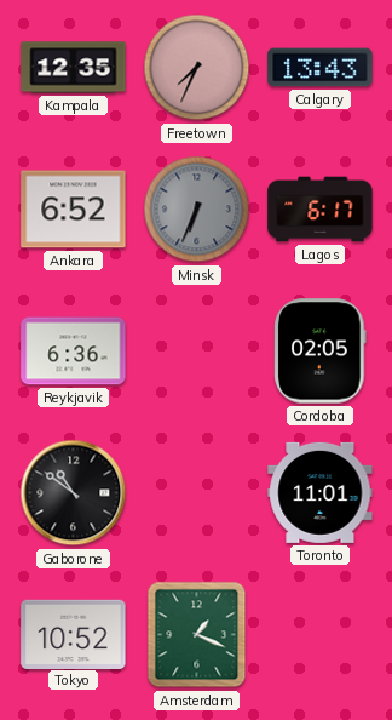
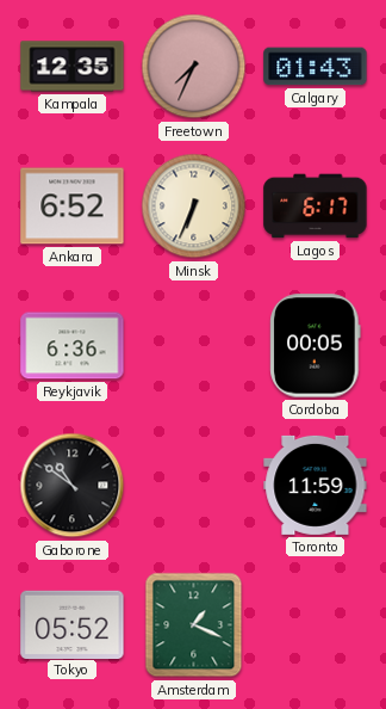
Calgary: 13:43 -> 01:43 (316, 67)
Minsk dial: grey -> cream (194, 206)
Cordoba: 02:05 -> 00:05 (316, 346)
Toronto: 11:01 -> 11:59 (316, 485)
Tokyo: 10:52 -> 05:52 (73, 624)
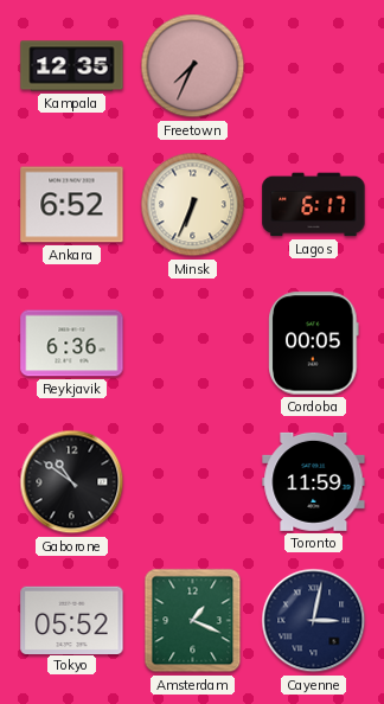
Calgary: 01:43 -> none (316, 67)
Cayenne: none -> 3:02 (314, 621)
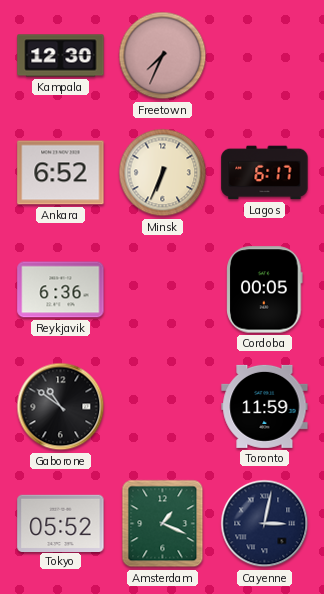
Kampala: 12:35 -> 12:30 (61, 56)
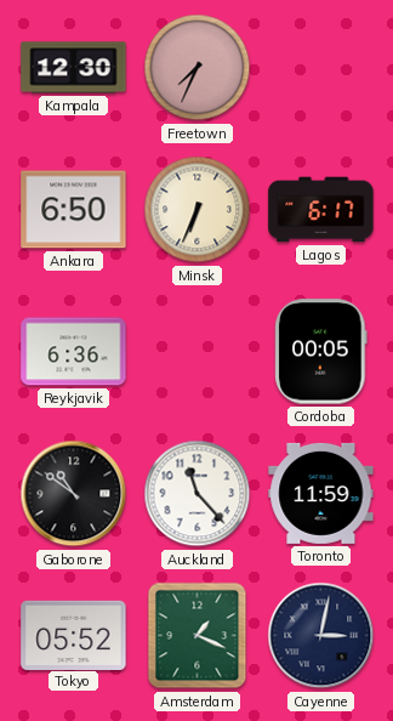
Ankara: 6:52 -> 6:50 (74, 210)
Auckland: none -> 11:23 (198, 494)
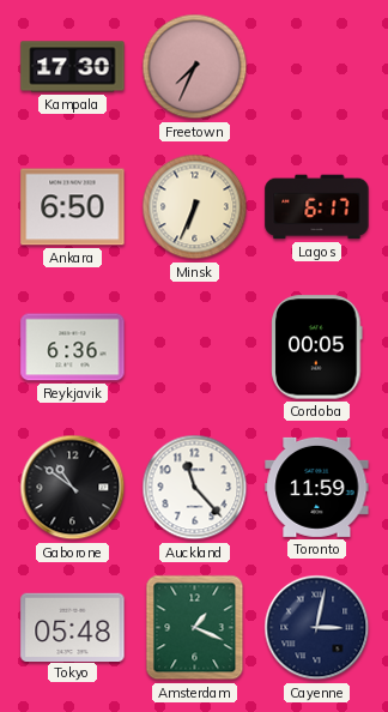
Kampala: 12:30 -> 17:30 (73, 67)
Tokyo: 05:52 -> 05:48 (73, 627)
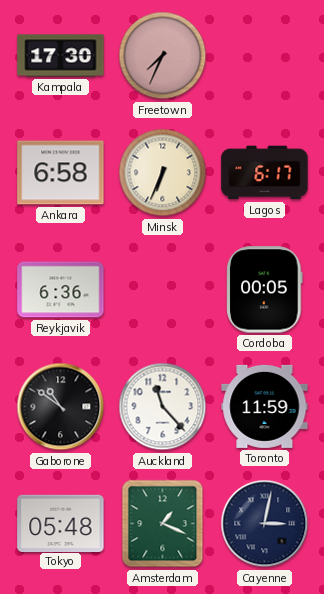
Ankara: 6:50 -> 6:58 (61, 173)
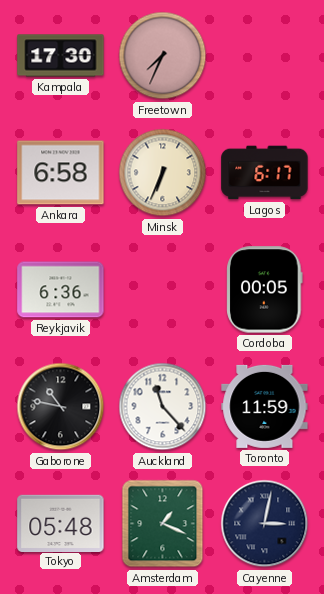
Gaborone: 10:51 -> 10:47 (61, 407)
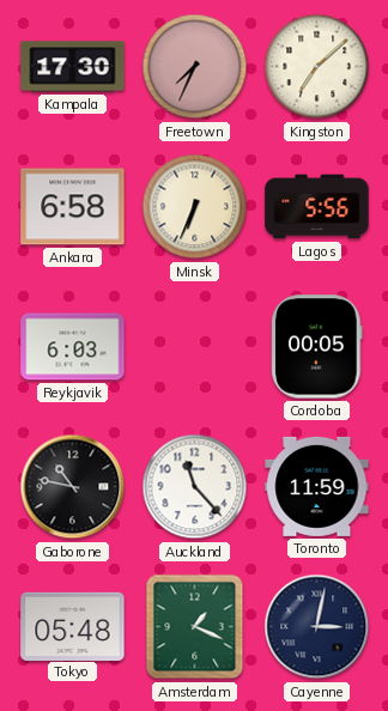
Kingston: none -> 7:08 (317, 67)
Lagos: 6:17 -> 5:56 (317, 207)
Reykjavik: 6:36 -> 6:03 (73, 347)
